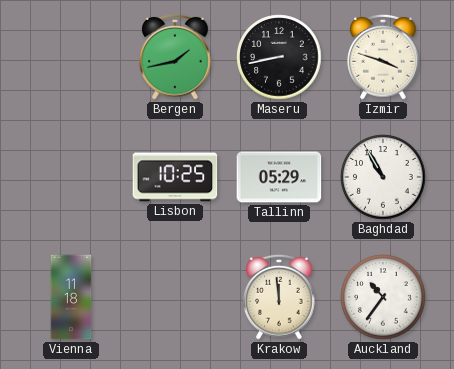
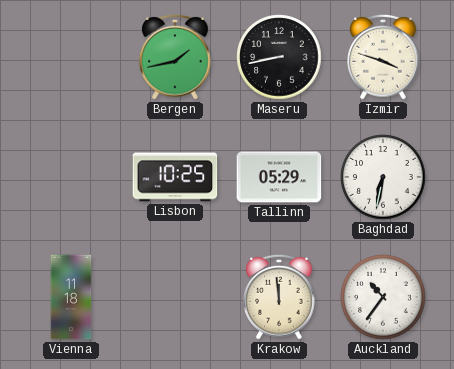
Baghdad: 10:55 -> 6:32 (383, 177)
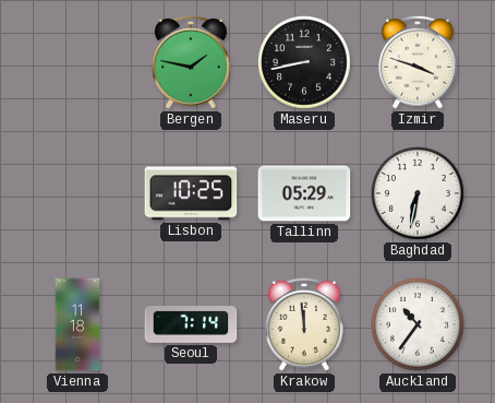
Bergen: 1:43 -> 1:47 (191, 62)
Seoul: none -> 7:14 (191, 325)
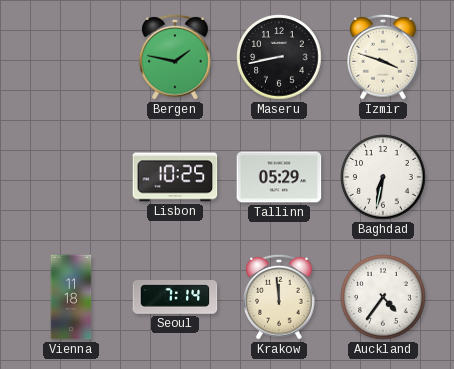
Auckland: 10:36 -> 4:36 (383, 297)
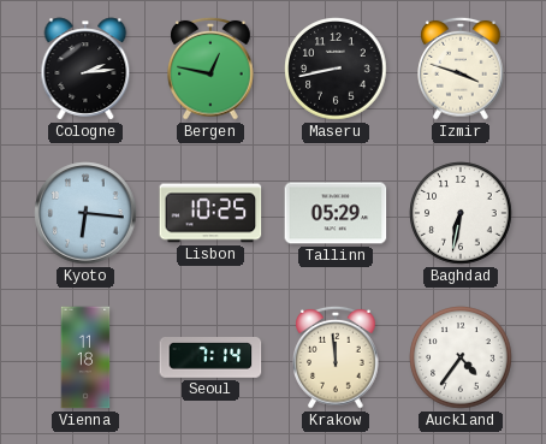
Cologne: none -> 2:14 (85, 69)
Bergen: 1:47 -> 12:47 (210, 69)
Kyoto: none -> 6:16 (85, 213)
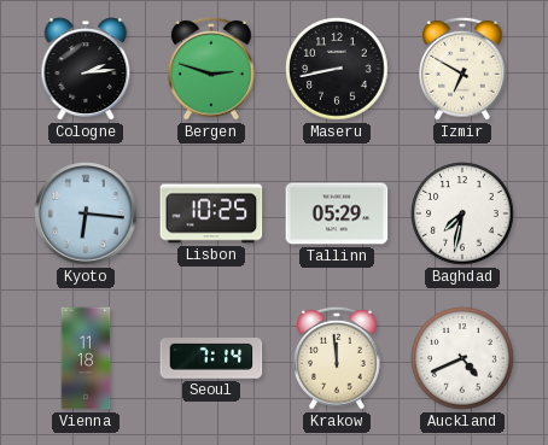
Bergen: 12:47 -> 2:48 (211, 69)
Izmir: 3:48 -> 6:50 (462, 69)
Baghdad: 6:32 -> 7:32 (462, 213)
Auckland: 4:36 -> 4:41 (462, 358)
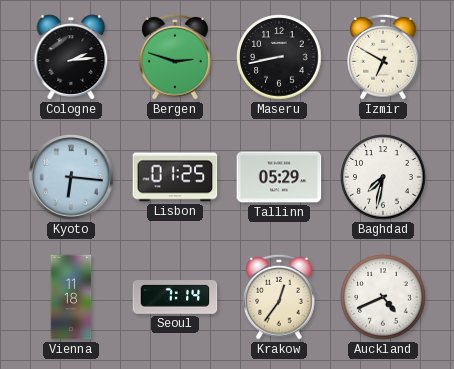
Lisbon: 10:25 -> 01:25 (175, 177)
Krakow: 11:59 -> 12:36 (279, 297)
